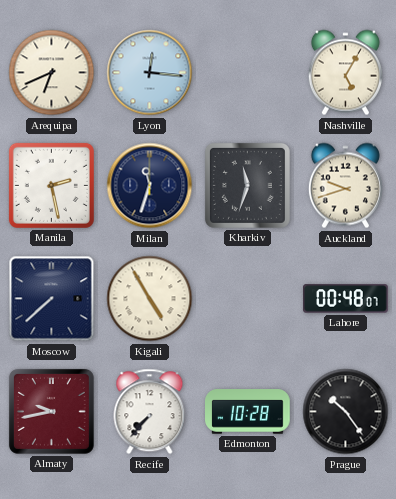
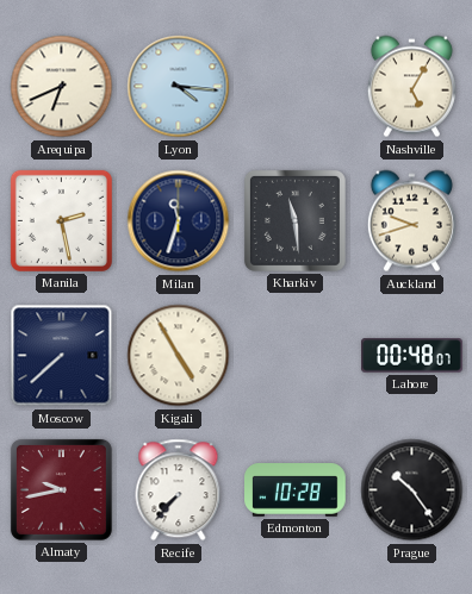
Lyon: 12:16 -> 4:16 (179, 87)
Kharkiv: 11:33 -> 11:29 (294, 220)
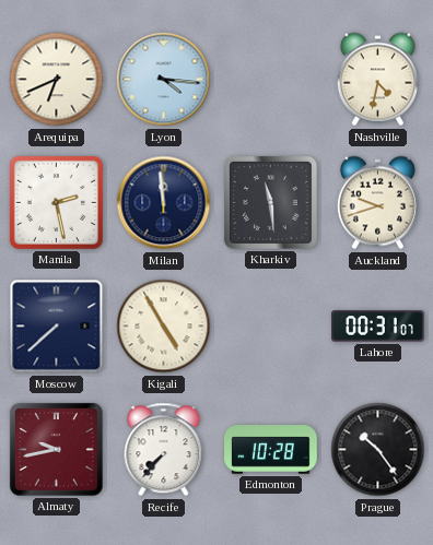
Nashville: 5:05 -> 4:32 (377, 80)
Milan: 11:33 -> 11:59 (164, 203)
Lahore: 00:48 -> 00:31 (378, 327)
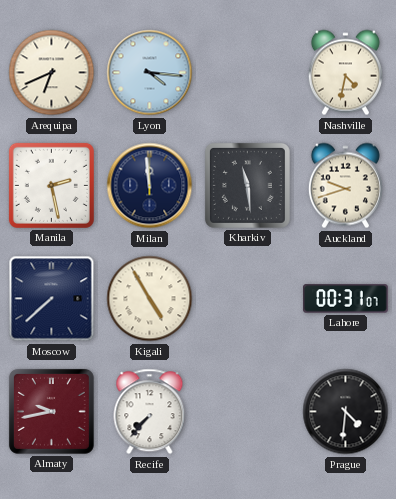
Edmonton: 10:28 -> none (271, 450)
Prague: 10:24 -> 4:31 (346, 412)
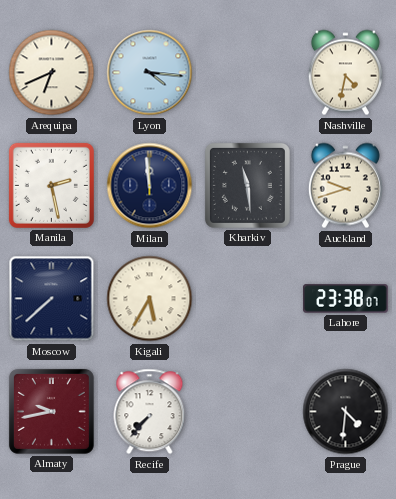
Kigali: 4:55 -> 5:35 (150, 299)
Lahore: 00:31 -> 23:38 (346, 299)
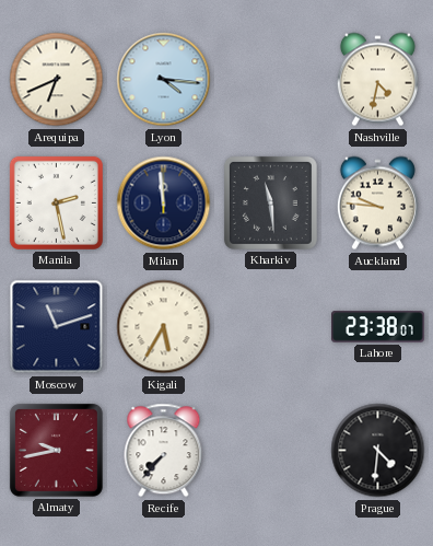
Auckland: 9:42 -> 9:46 (377, 204)
Moscow: 7:38 -> 11:12 (57, 327)
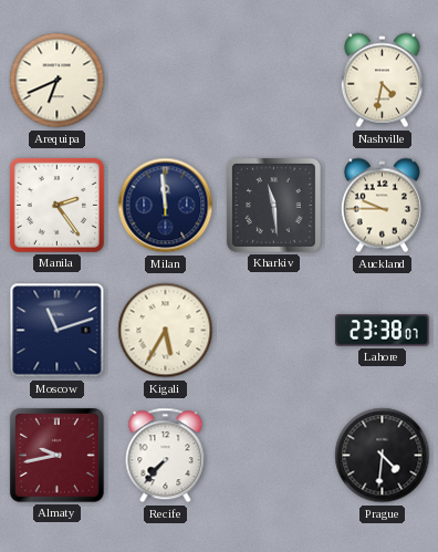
Lyon: 4:16 -> none (164, 80)
Manila: 2:28 -> 2:24 (56, 205)
Auckland: 9:46 -> 9:45 (382, 206)
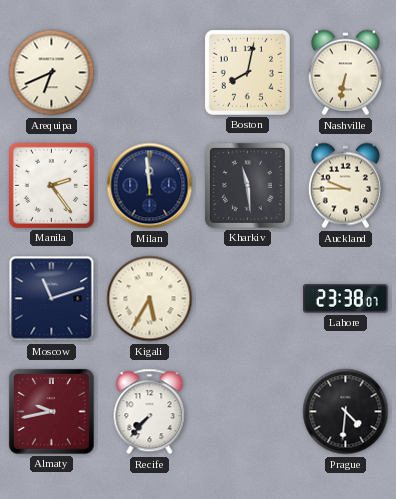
Boston: none -> 8:02 (247, 72)
Nashville: 4:32 -> 6:32 (345, 73)
